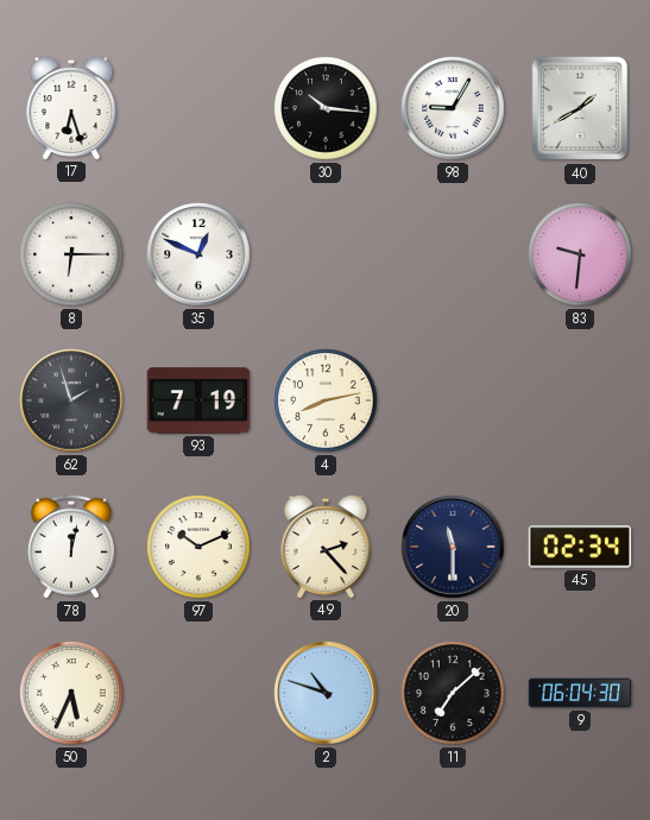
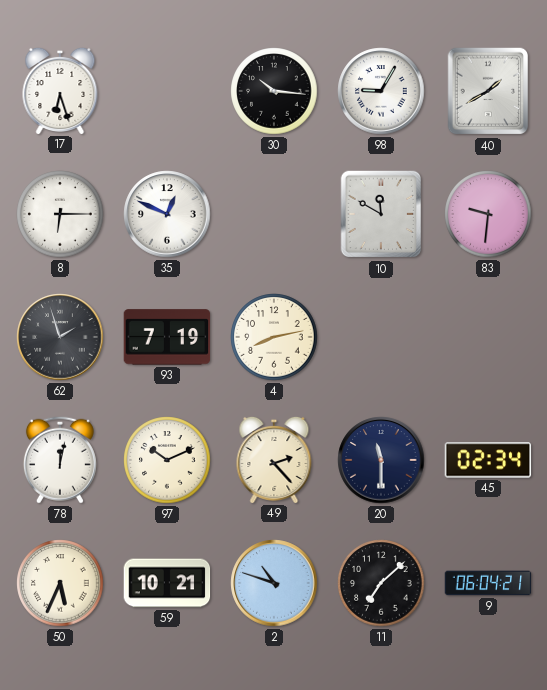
10: none -> 11:50 (381, 214)
59: none -> 10:21 (167, 583)
9: 06:04:30 -> 06:04:21 (488, 583)
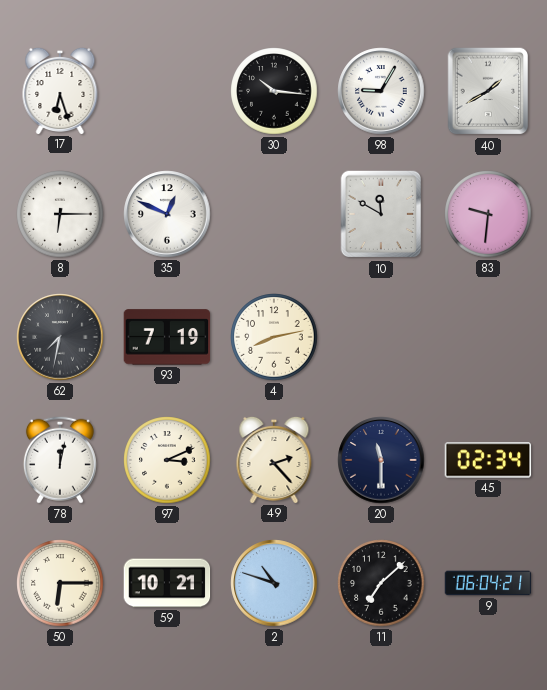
62: 1:57 -> 7:32 (60, 337)
97: 10:11 -> 3:11 (167, 460)
50: 5:34 -> 6:15 (60, 583)
